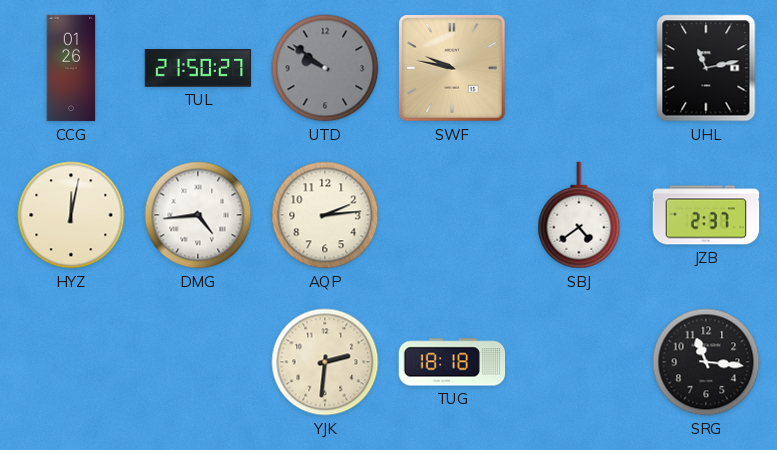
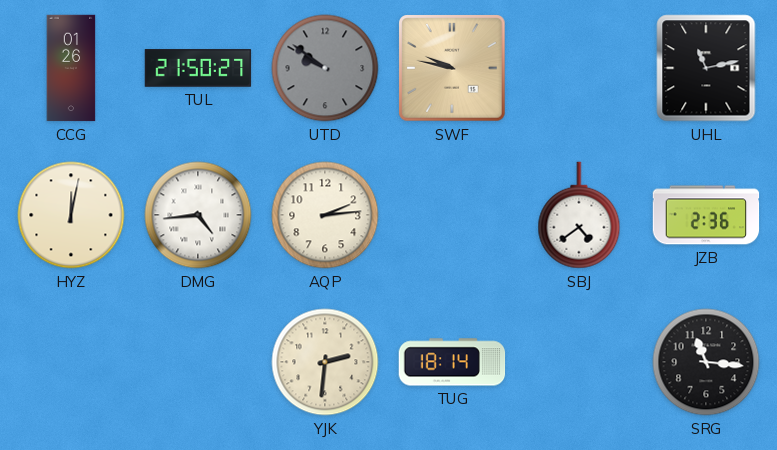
JZB: 2:37 -> 2:36 (706, 215)
TUG: 18:18 -> 18:14 (452, 362)
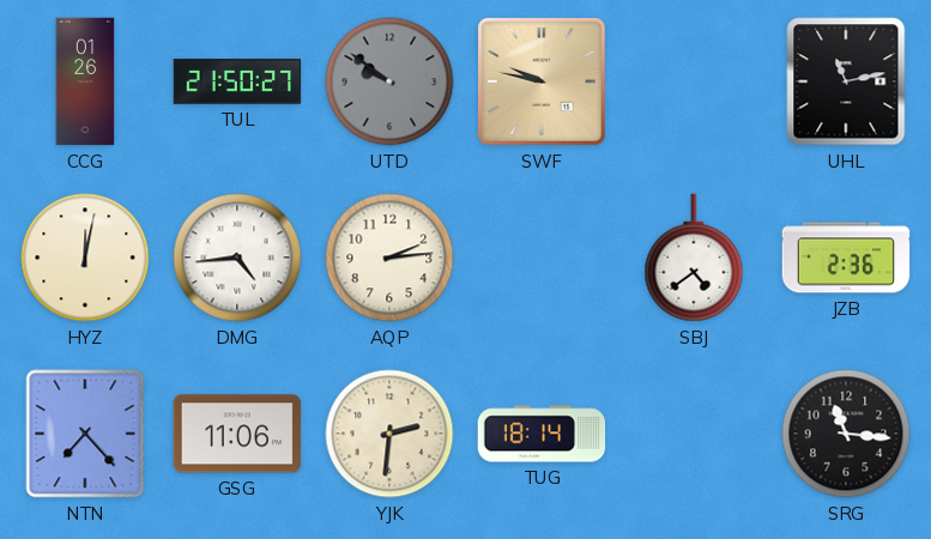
NTN: none -> 7:23 (85, 434)
GSG: none -> 11:06 (237, 434)
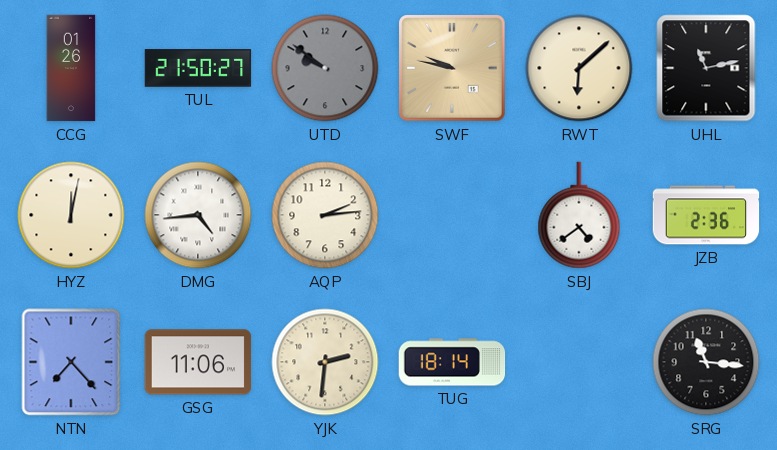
RWT: none -> 6:08 (579, 68)
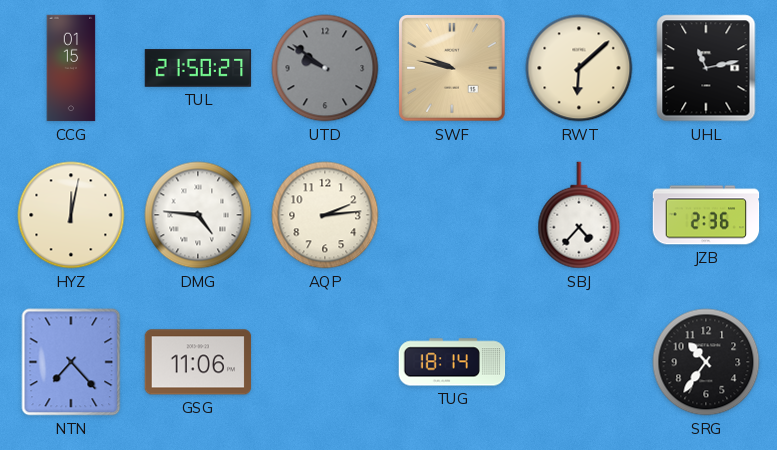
CCG: 01:26 -> 01:15 (71, 68)
DMG: 4:44 -> 4:46 (198, 215)
SBJ: 4:39 -> 4:37 (579, 215)
YJK: 2:31 -> none (325, 362)
SRG: 11:16 -> 10:36 (706, 362)
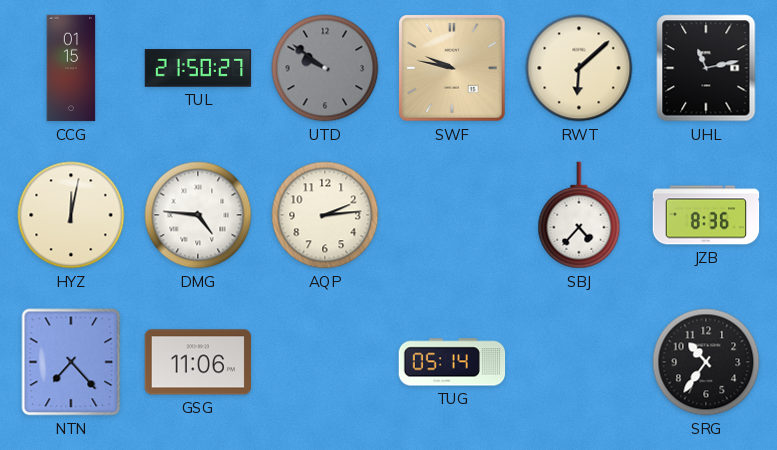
JZB: 2:36 -> 8:36 (706, 215)
TUG: 18:14 -> 05:14 (452, 362)
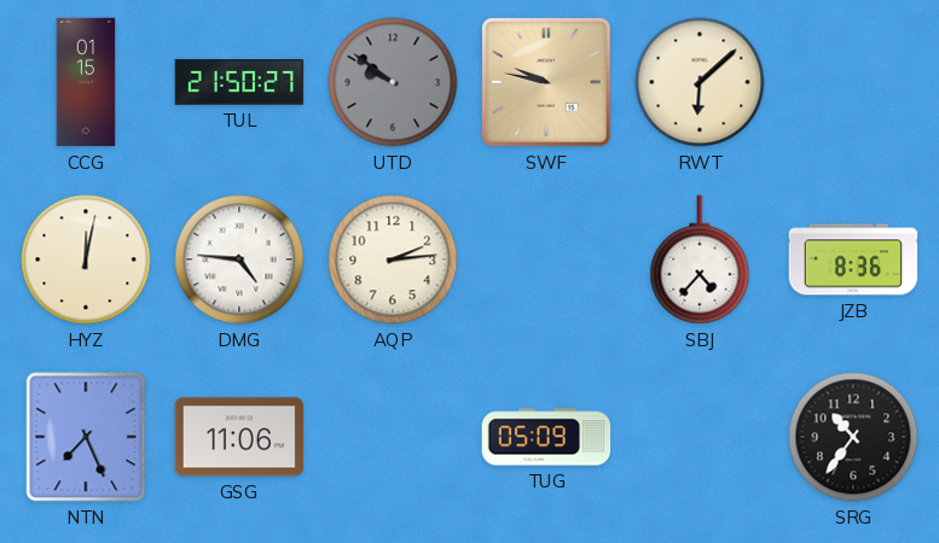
UHL: 11:13 -> none (706, 68)
NTN: 7:23 -> 7:26 (86, 437)
TUG: 05:14 -> 05:09 (546, 437)
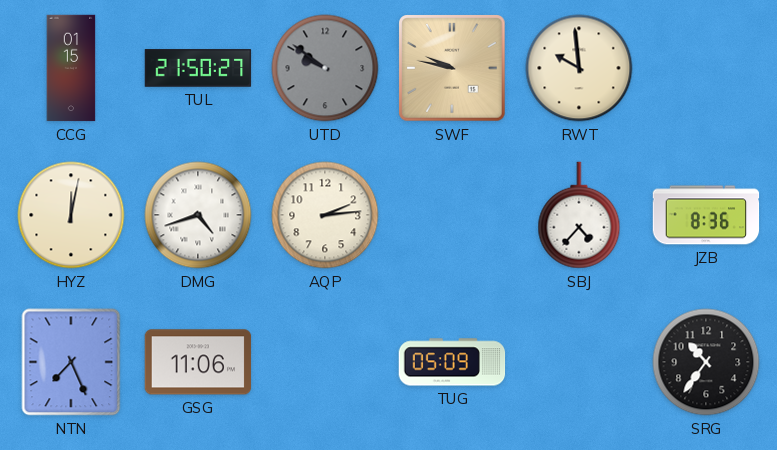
RWT: 6:08 -> 9:59 (579, 68)
DMG: 4:46 -> 4:42 (198, 215)
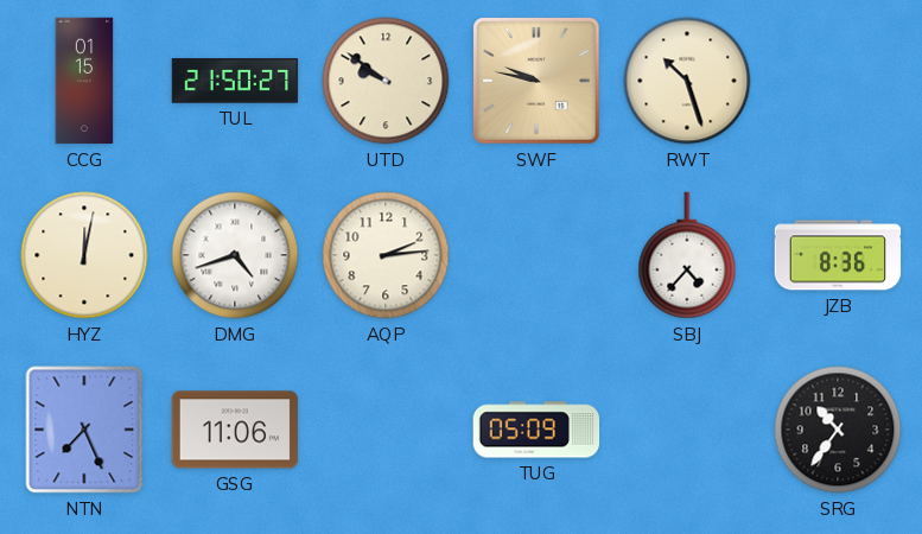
UTD dial: grey -> cream (386, 81)
RWT: 9:59 -> 10:27 (687, 81)
